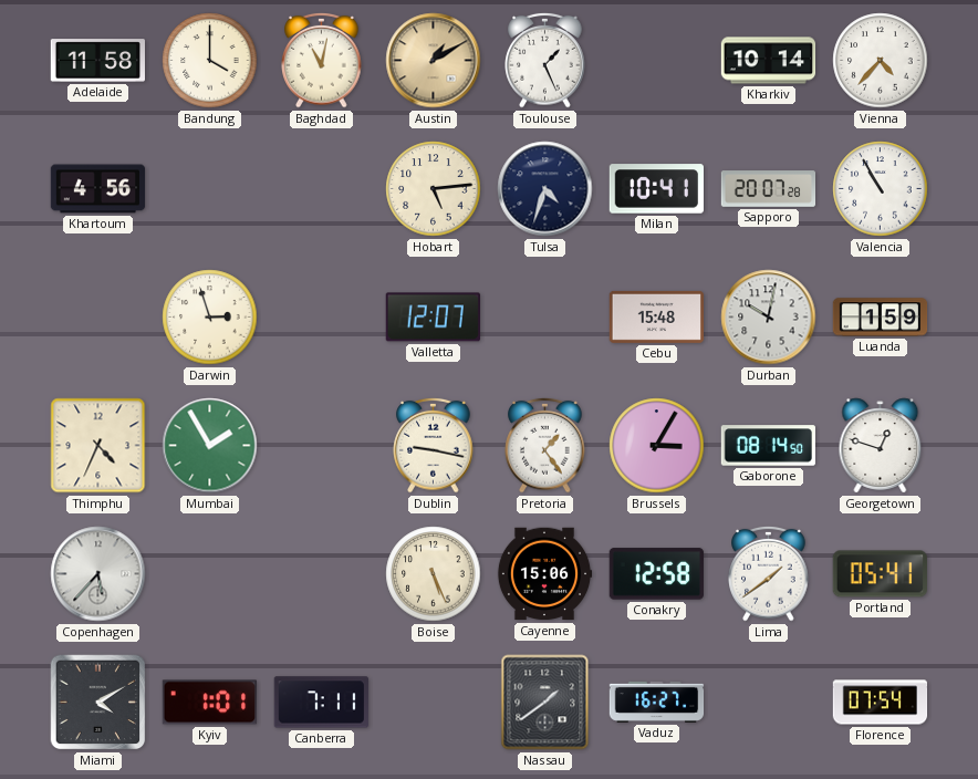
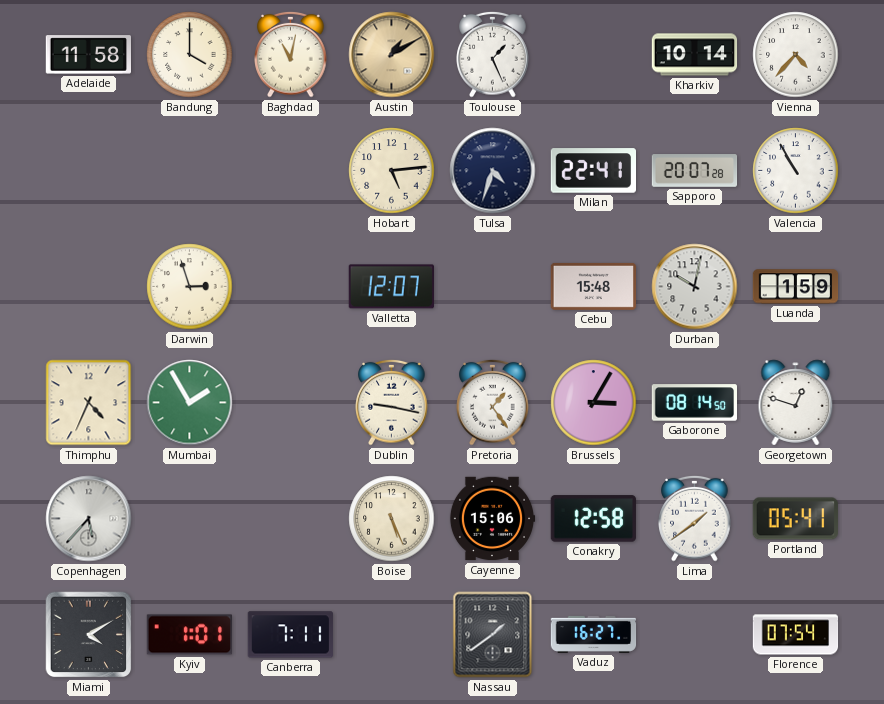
Khartoum: 4:56 -> none (98, 189)
Milan: 10:41 -> 22:41 (593, 171)
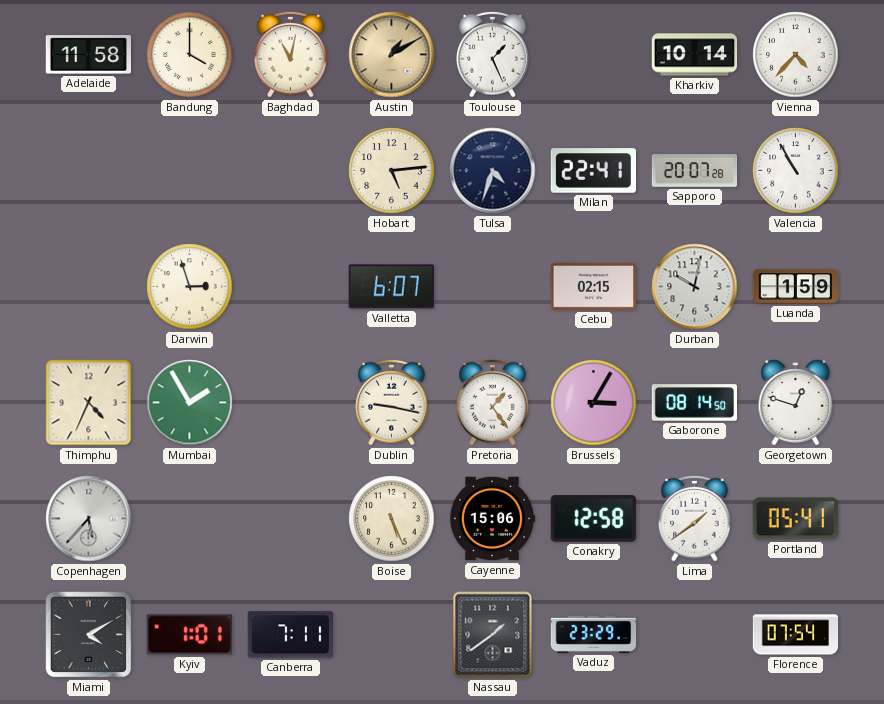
Valletta: 12:07 -> 6:07 (391, 287)
Cebu: 15:48 -> 02:15 (593, 286)
Vaduz: 16:27 -> 23:29 (594, 634)
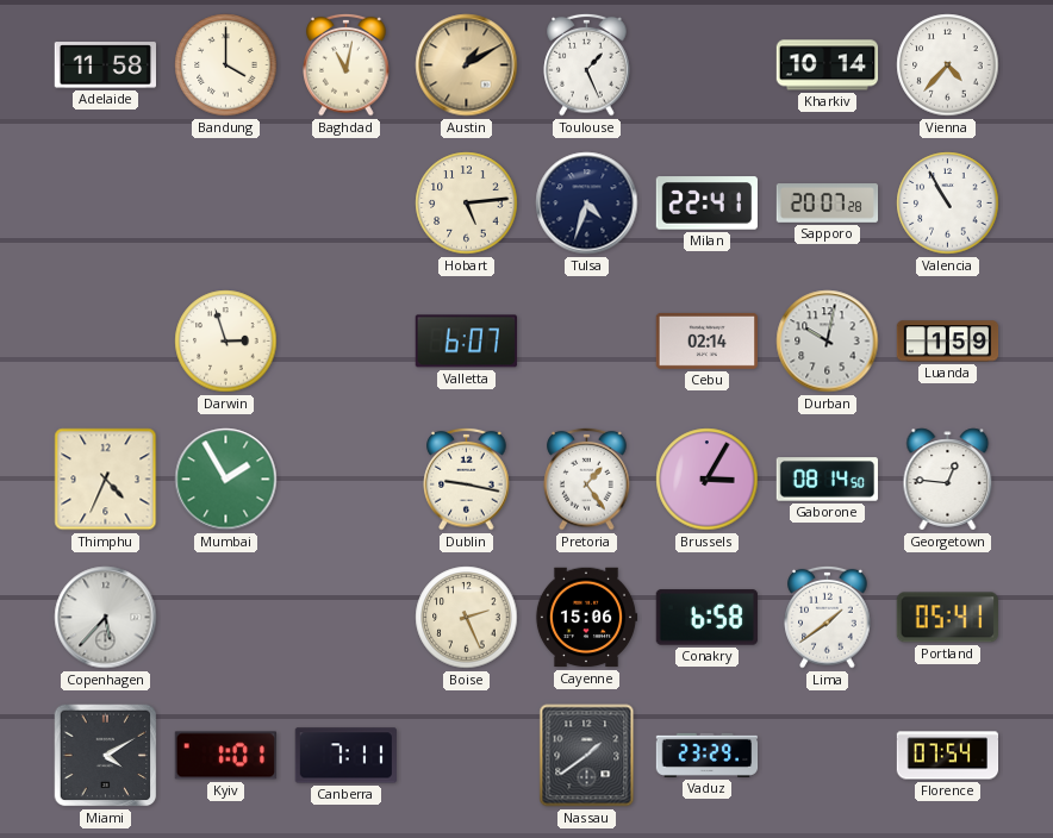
Cebu: 02:15 -> 02:14 (706, 340)
Georgetown: 12:48 -> 12:46 (948, 480)
Boise: 5:26 -> 2:26 (467, 618)
Conakry: 12:58 -> 6:58 (706, 618)
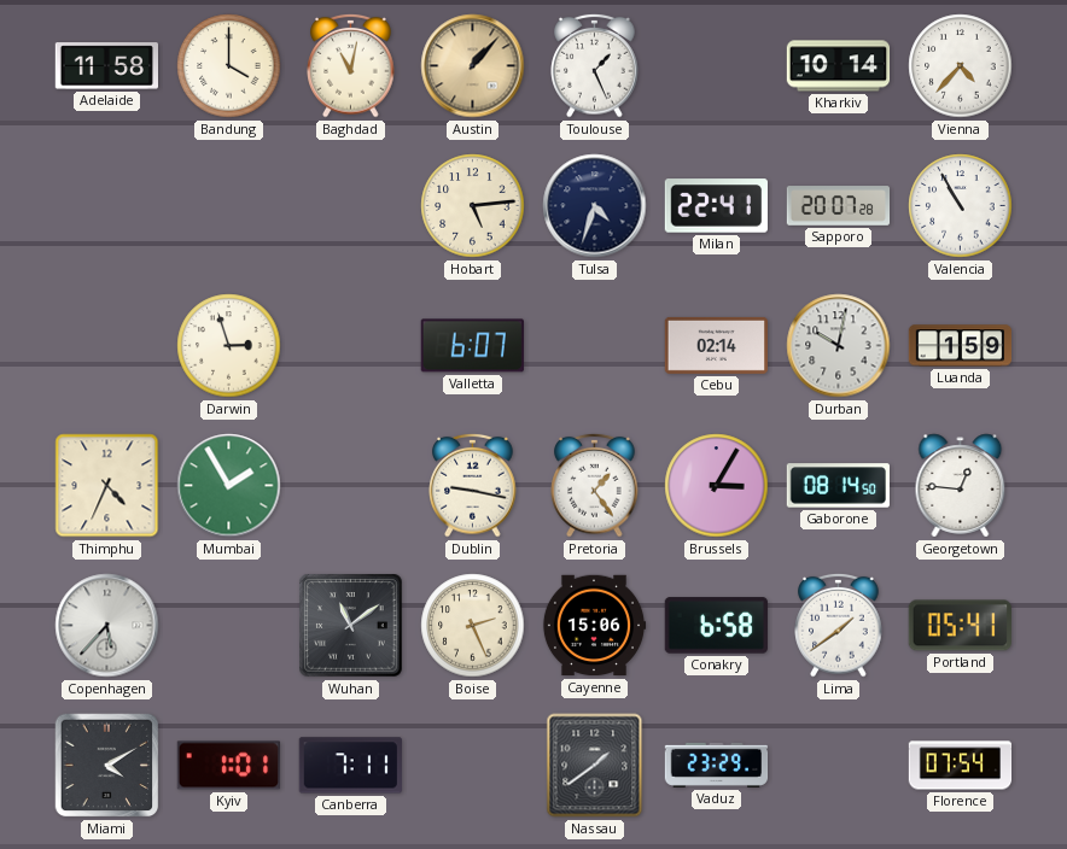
Austin: 1:10 -> 1:07 (473, 66)
Wuhan: none -> 11:09 (351, 626)
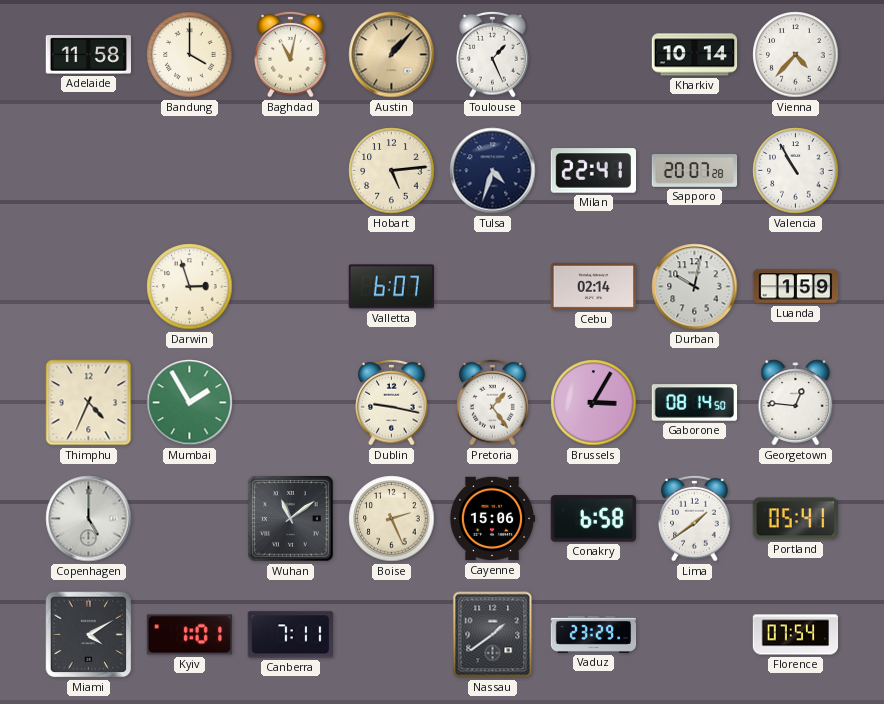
Copenhagen: 5:37 -> 5:00 (89, 519)
